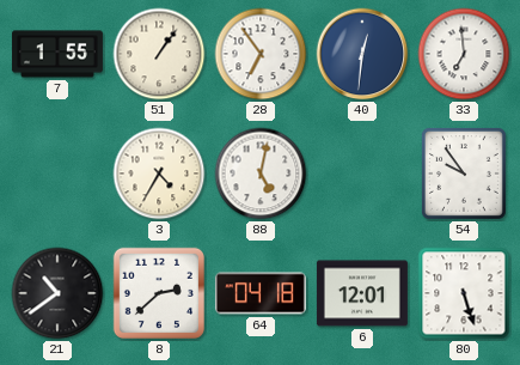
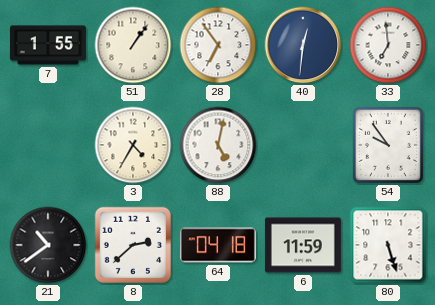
6: 12:01 -> 11:59 (303, 245)
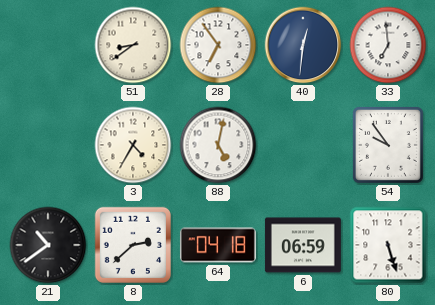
7: 1:55 -> none (48, 45)
51: 1:06 -> 8:39 (133, 45)
6: 11:59 -> 06:59 (303, 245)
